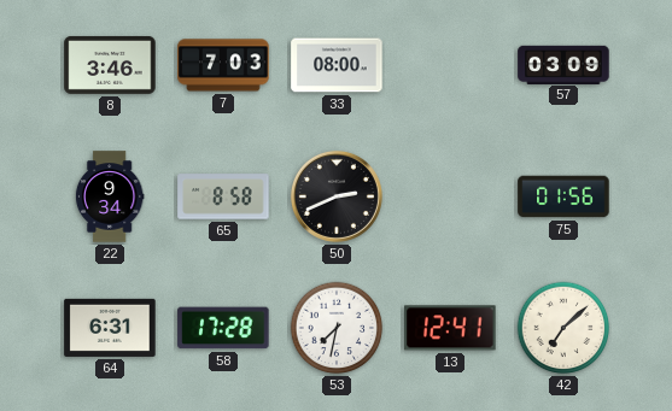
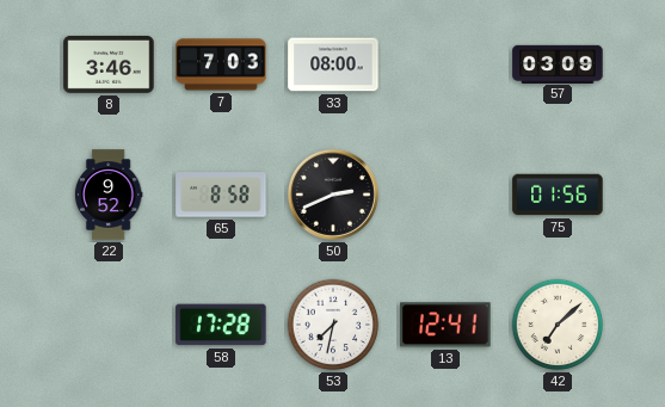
22: 9:34 -> 9:52 (109, 195)
64: 6:31 -> none (110, 328)
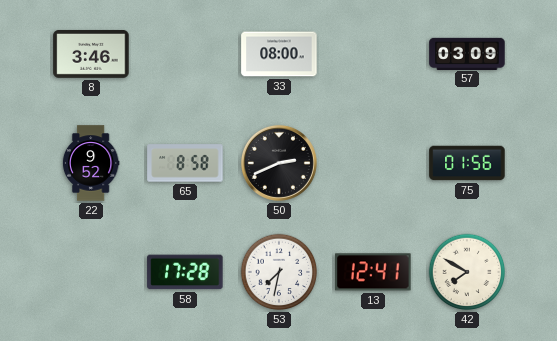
7: 7:03 -> none (221, 64)
42: 7:08 -> 7:50 (467, 272)
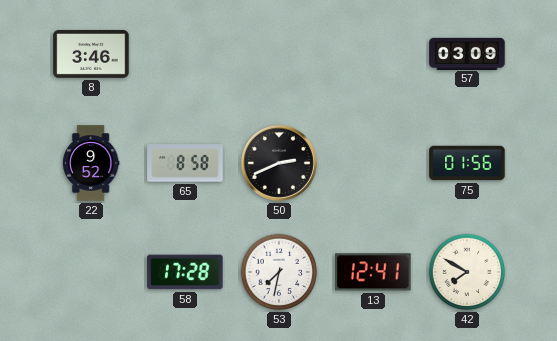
33: 08:00 -> none (279, 54)
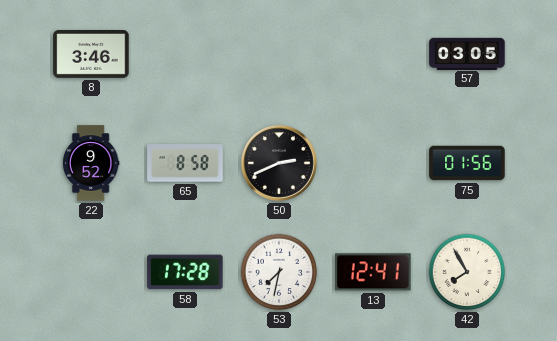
57: 03:09 -> 03:05 (467, 53)
42: 7:50 -> 7:55 (467, 272)
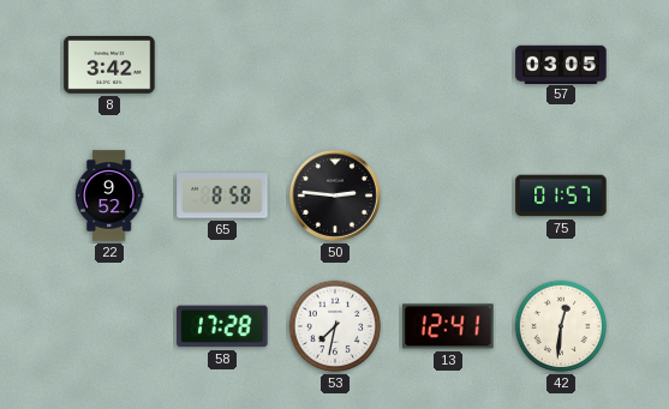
8: 3:46 -> 3:42 (109, 65)
50: 2:41 -> 2:46 (335, 196)
75: 01:56 -> 01:57 (561, 196)
42: 7:55 -> 12:31 (561, 326)
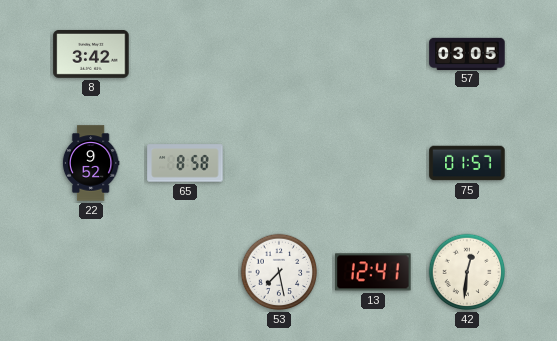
50: 2:46 -> none (335, 196)
58: 17:28 -> none (222, 326)
53: 7:32 -> 7:28 (279, 272)
